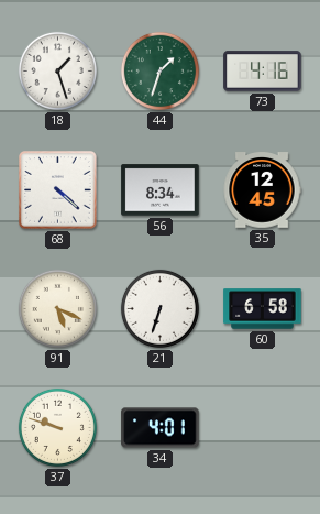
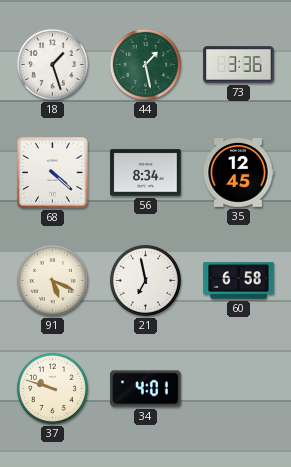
44: 1:33 -> 1:28 (145, 64)
73: 4:16 -> 3:36 (239, 65)
21: 6:33 -> 6:58 (145, 280)
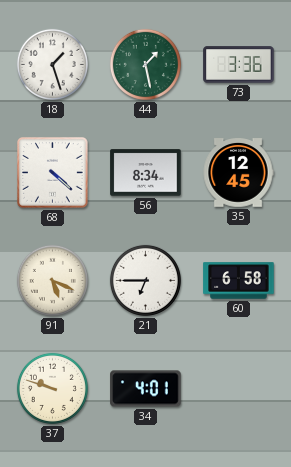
21: 6:58 -> 6:45 (145, 280)
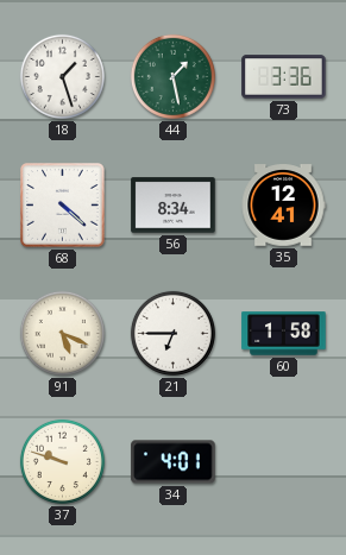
35: 12:45 -> 12:41 (283, 206)
60: 6:58 -> 1:58 (284, 334)
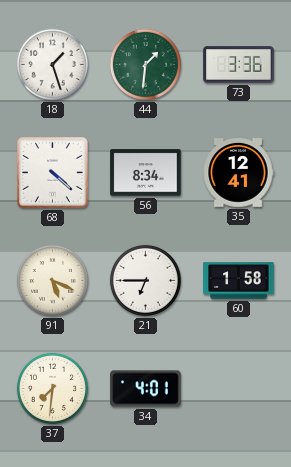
44: 1:28 -> 1:31 (145, 64)
37: 9:48 -> 7:31 (52, 388)
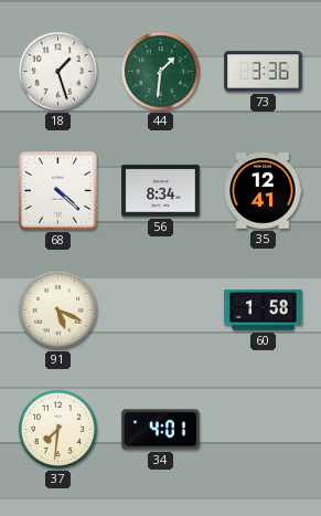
21: 6:45 -> none (145, 280)
